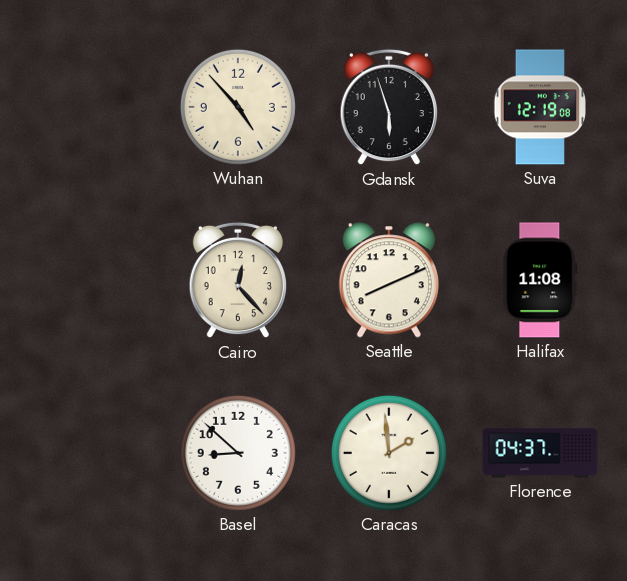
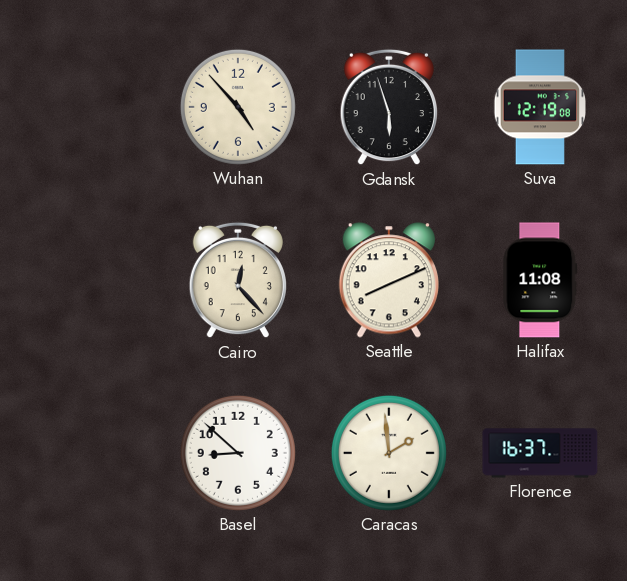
Florence: 04:37 -> 16:37 (540, 453)
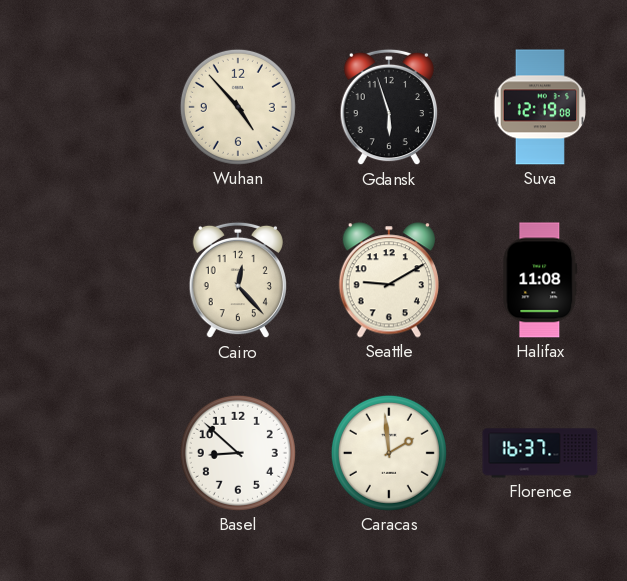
Seattle: 8:11 -> 9:10 (388, 280)
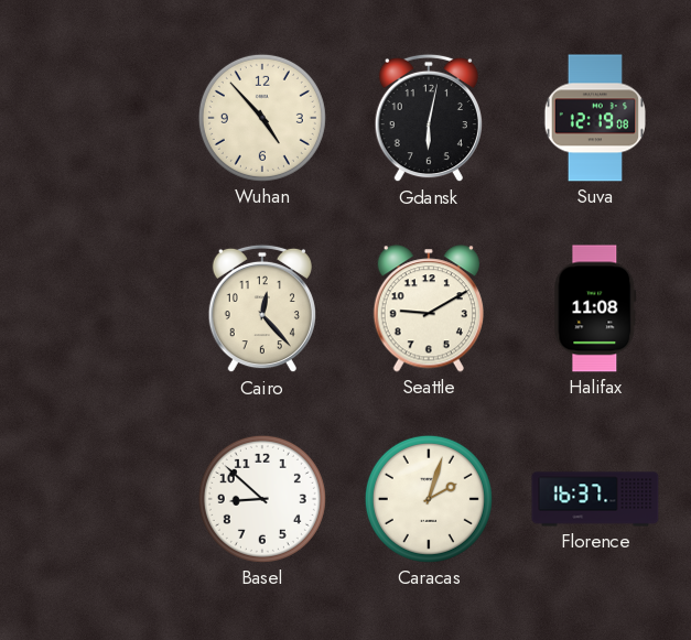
Gdansk: 5:57 -> 6:02 (429, 118)
Caracas: 1:59 -> 2:03 (429, 499)
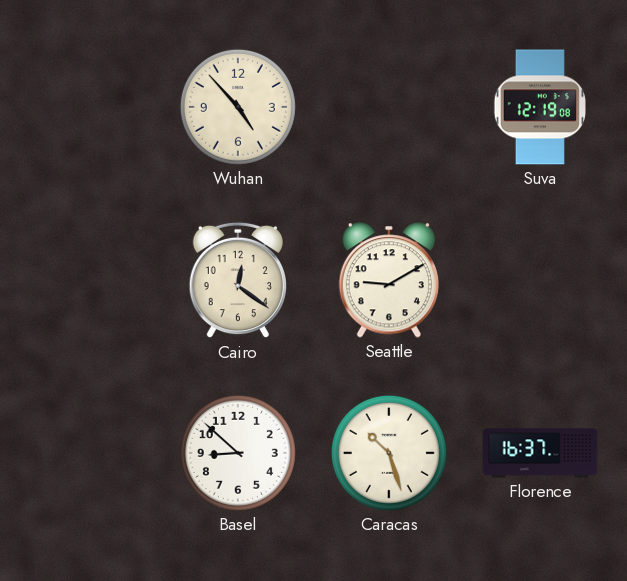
Gdansk: 6:02 -> none (429, 118)
Cairo: 12:23 -> 12:21 (238, 280)
Halifax: 11:08 -> none (595, 308)
Caracas: 2:03 -> 10:27 (389, 453)
